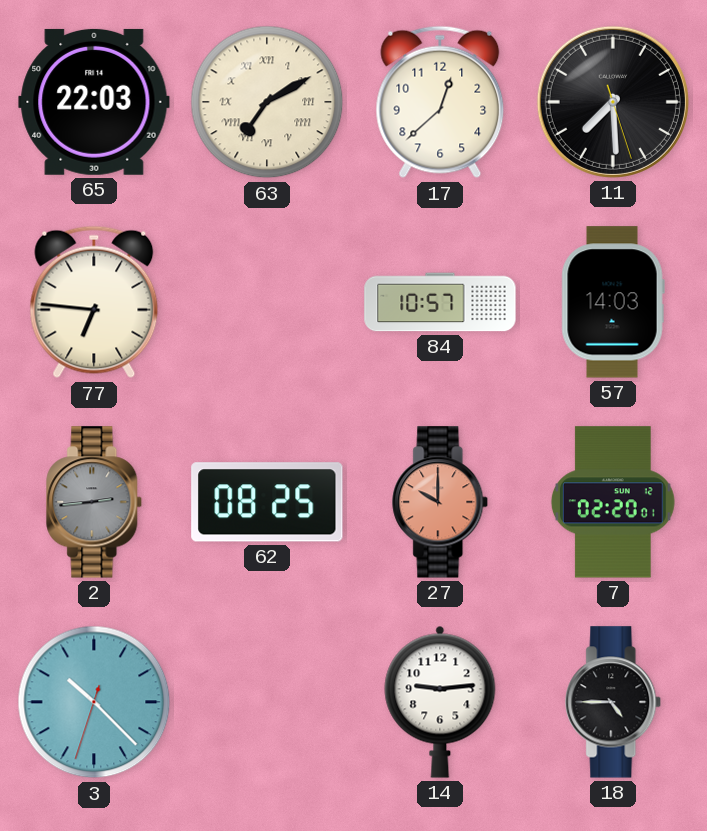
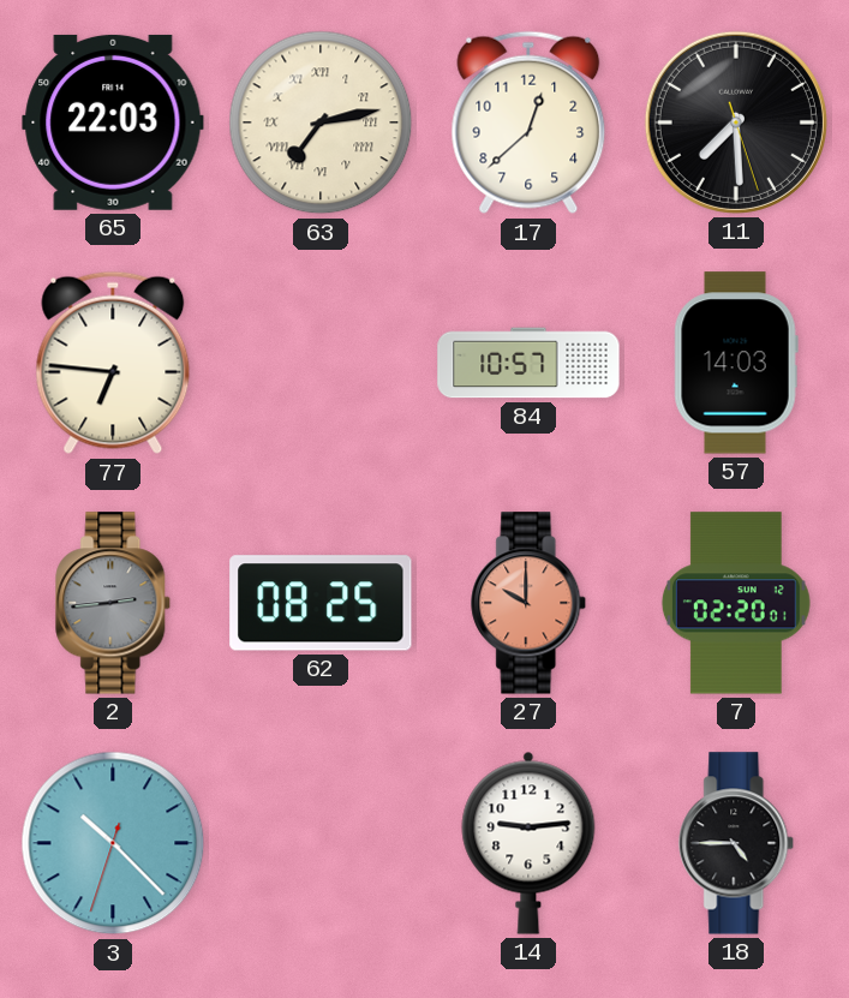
63: 7:10 -> 7:13 (321, 122)
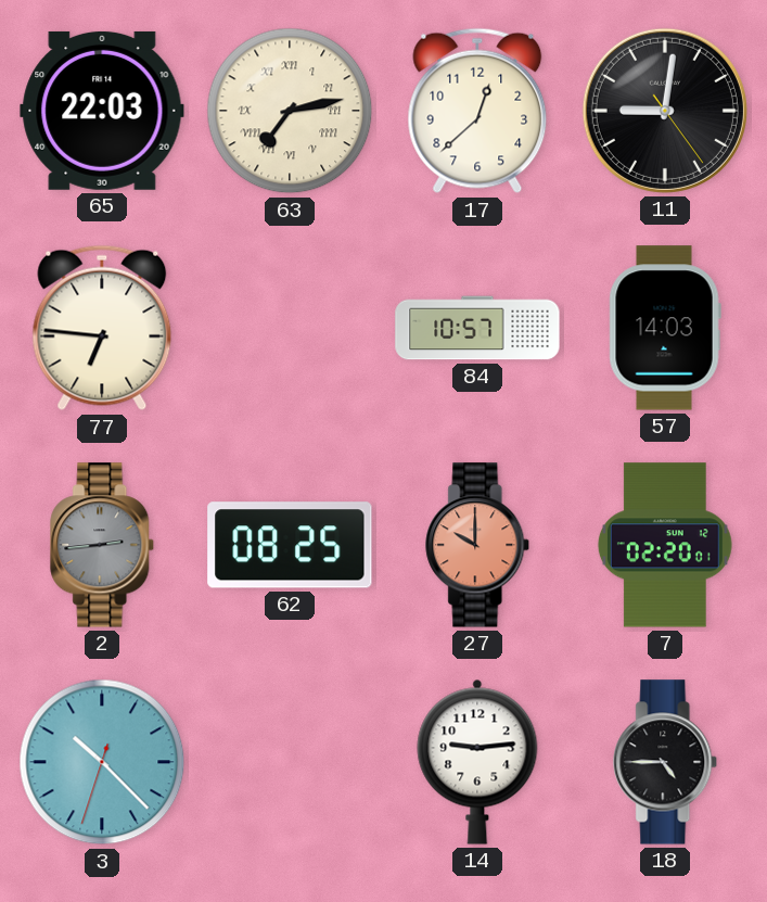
11: 7:29 -> 9:01 (665, 111)
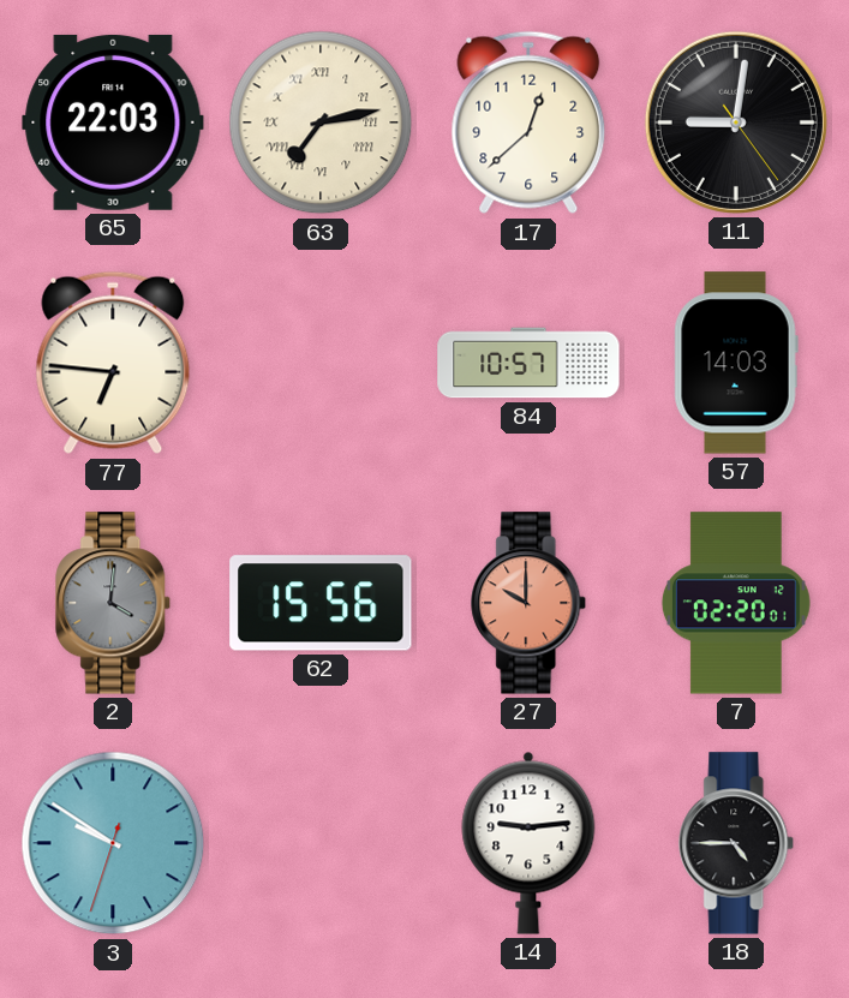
2: 2:44 -> 4:01 (114, 603)
62: 08:25 -> 15:56 (321, 603)
3: 10:22 -> 9:50 (113, 843)
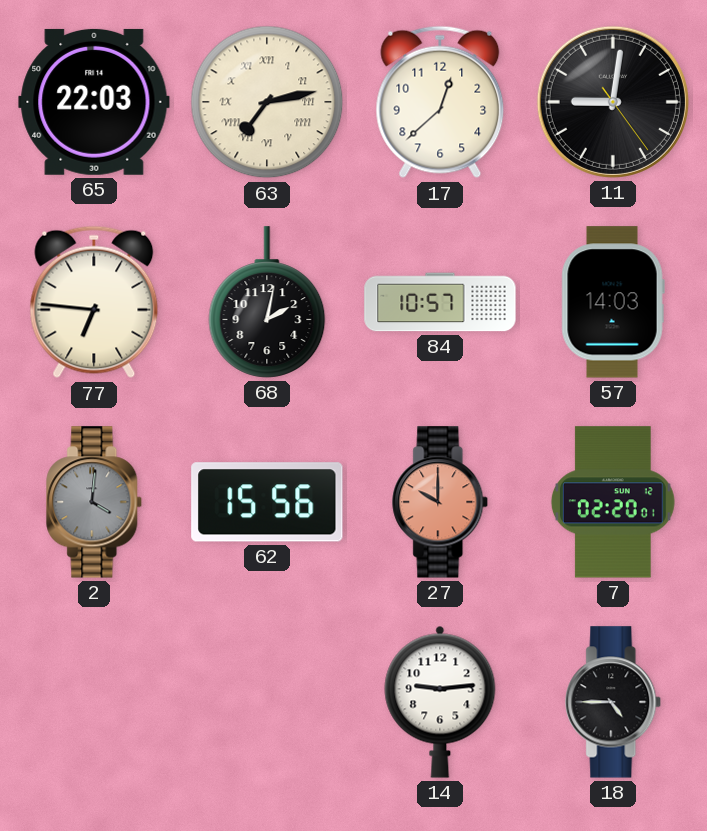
68: none -> 2:02 (267, 302)
3: 9:50 -> none (113, 843)
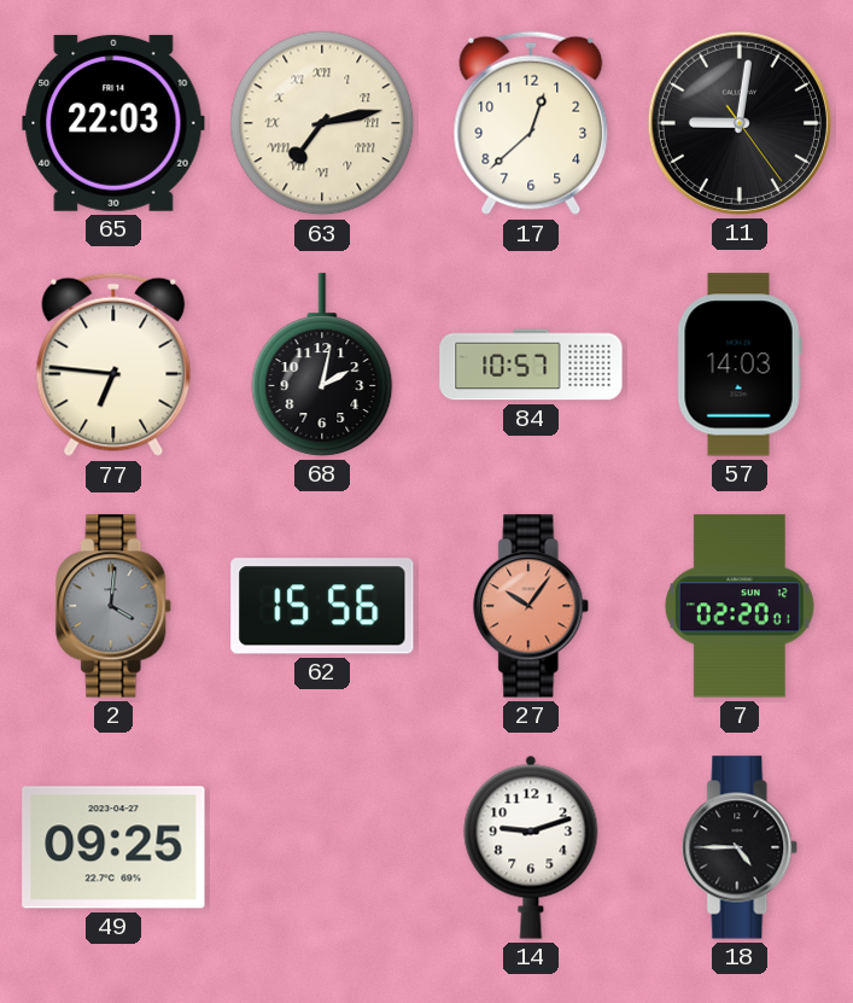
27: 10:00 -> 10:06 (532, 606)
49: none -> 09:25 (113, 847)
14: 9:14 -> 9:12 (531, 847)
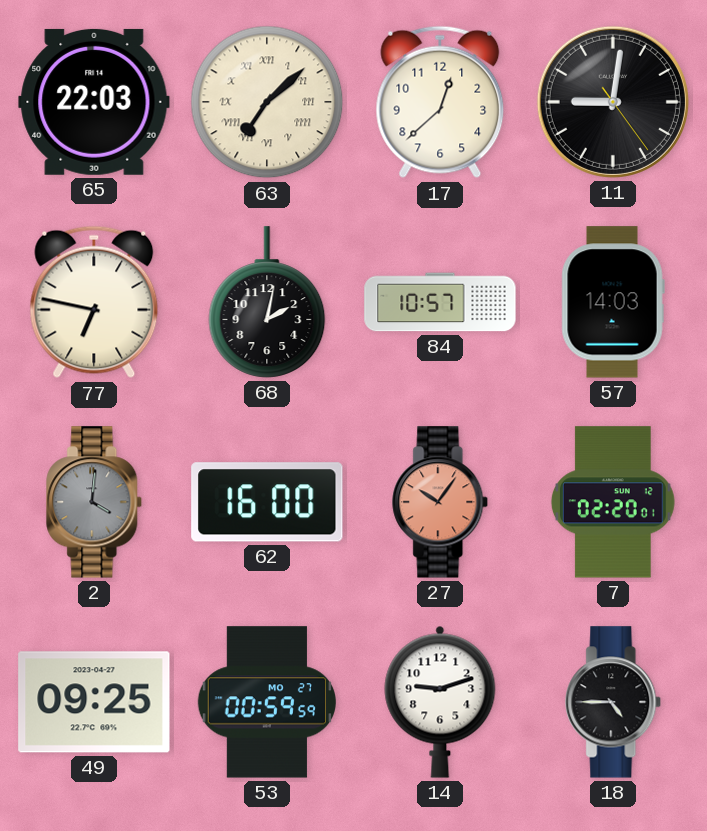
63: 7:13 -> 7:08 (267, 102)
77: 6:46 -> 6:47 (94, 302)
62: 15:56 -> 16:00 (267, 502)
53: none -> 00:59 (267, 702)
